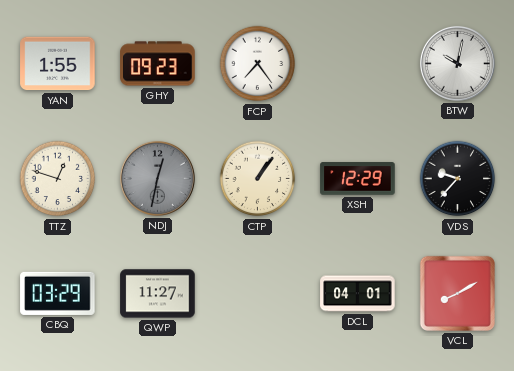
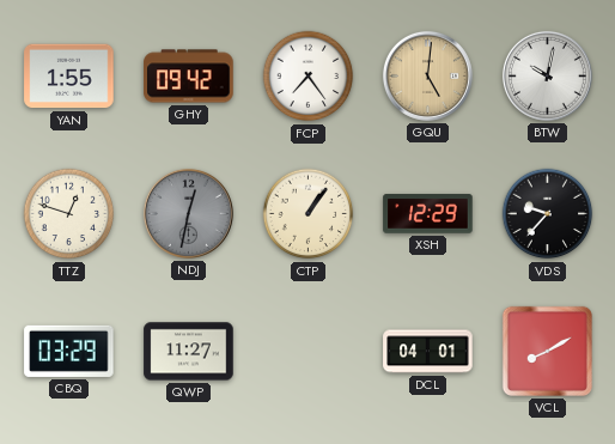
GHY: 09:23 -> 09:42 (189, 77)
GQU: none -> 5:01 (427, 75)
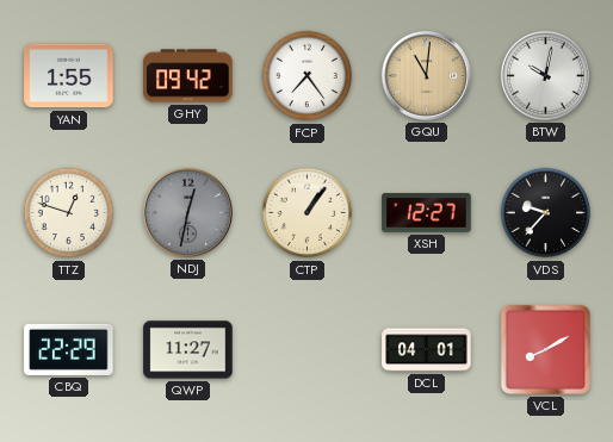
GQU: 5:01 -> 11:01 (426, 75)
XSH: 12:29 -> 12:27 (427, 213)
CBQ: 03:29 -> 22:29 (69, 349)
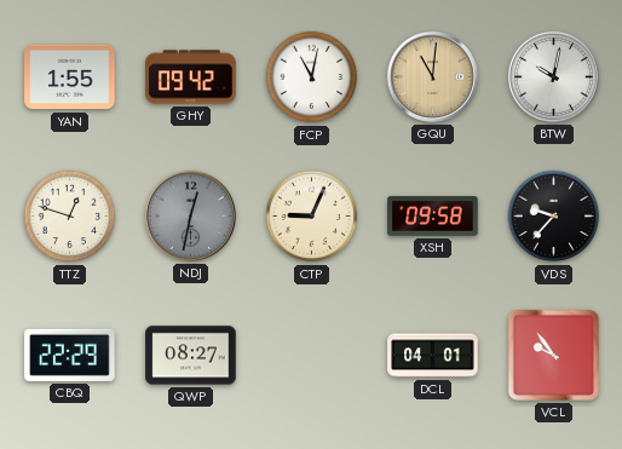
FCP: 7:24 -> 11:02 (312, 77)
CTP: 1:06 -> 9:04 (312, 217)
XSH: 12:27 -> 09:58 (433, 217)
QWP: 11:27 -> 08:27 (191, 356)
VCL: 8:10 -> 9:54 (553, 355)
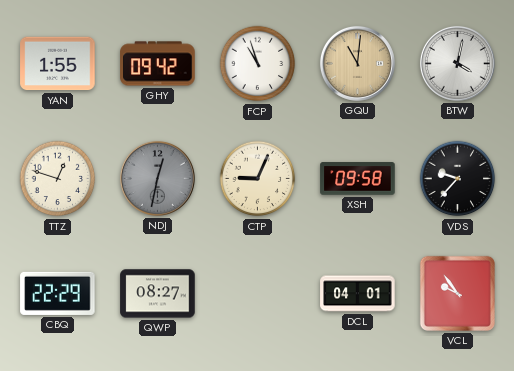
FCP: 11:02 -> 10:57 (258, 64)
BTW: 10:02 -> 4:02 (457, 63)
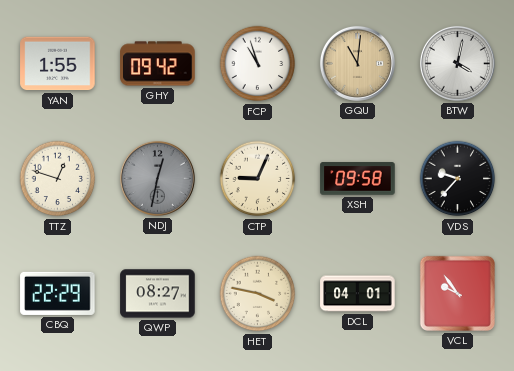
HET: none -> 3:47 (258, 294)
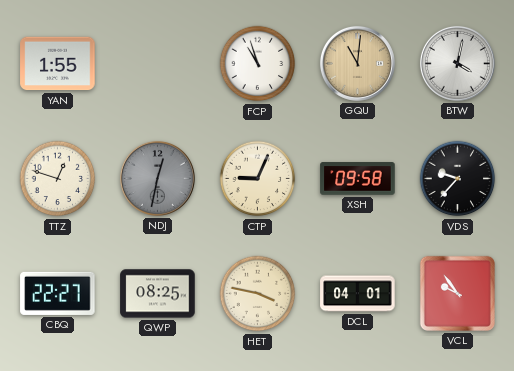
GHY: 09:42 -> none (158, 64)
CBQ: 22:29 -> 22:27 (58, 293)
QWP: 08:27 -> 08:25 (158, 294)
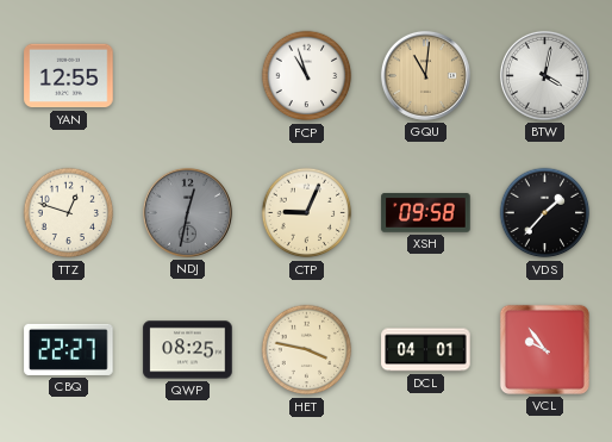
YAN: 1:55 -> 12:55 (69, 76)
VDS: 9:37 -> 1:37 (545, 213)
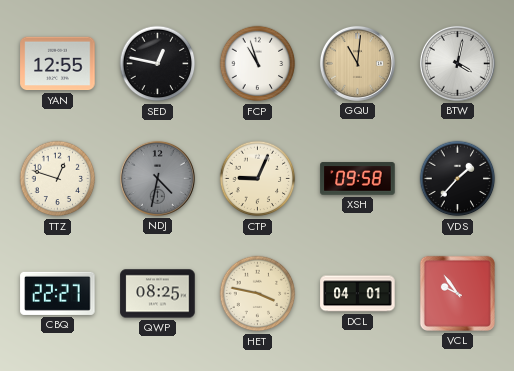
SED: none -> 12:47 (158, 64)
NDJ: 12:32 -> 4:32 (157, 178)
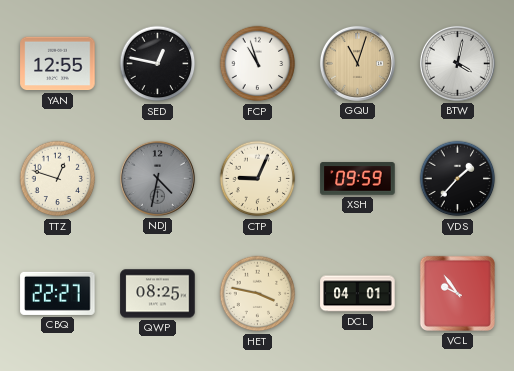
GQU: 11:01 -> 11:03 (357, 63)
XSH: 09:58 -> 09:59 (358, 179)
